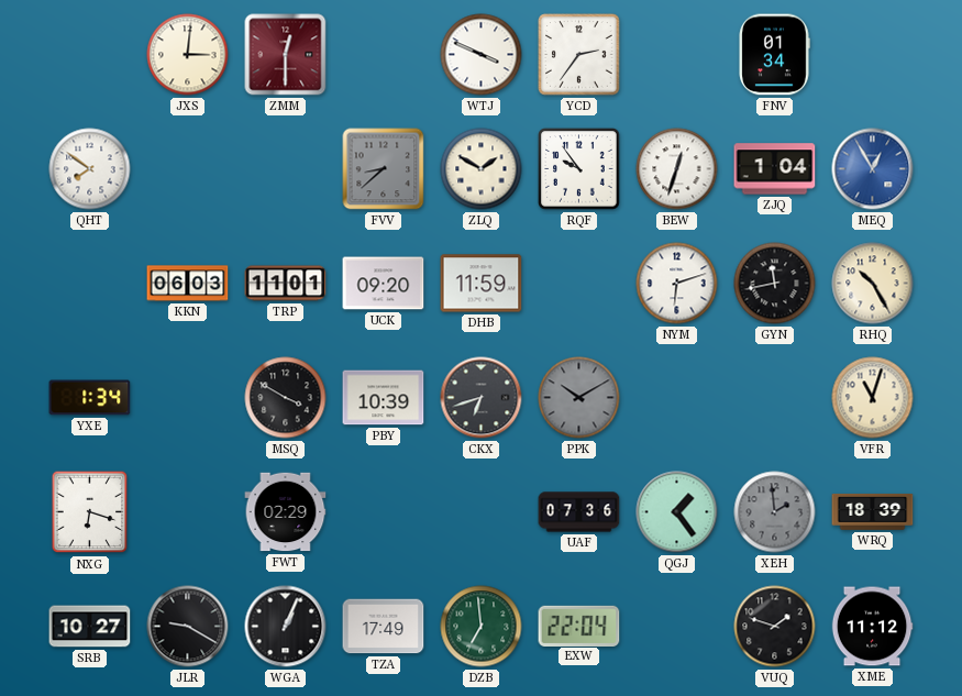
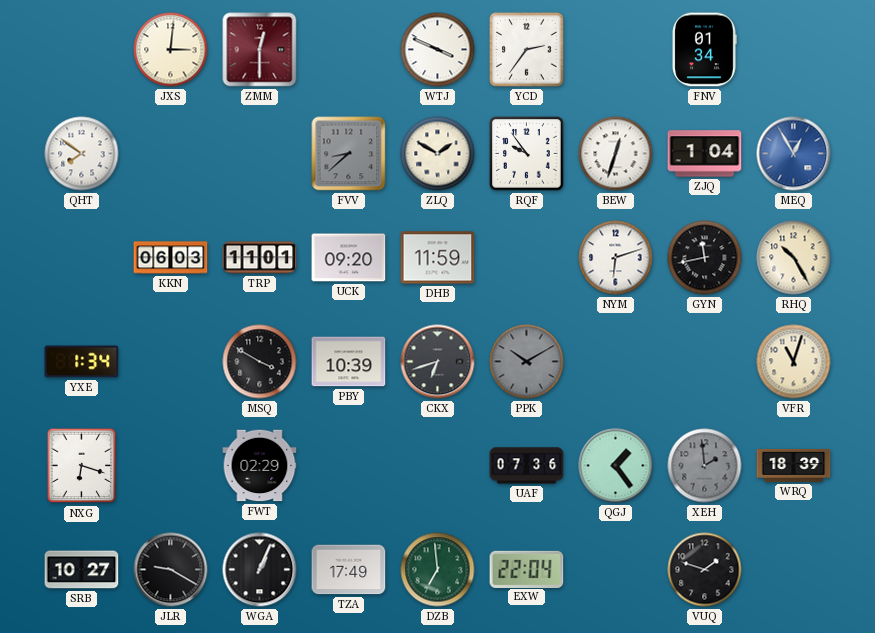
XME: 11:12 -> none (872, 627)
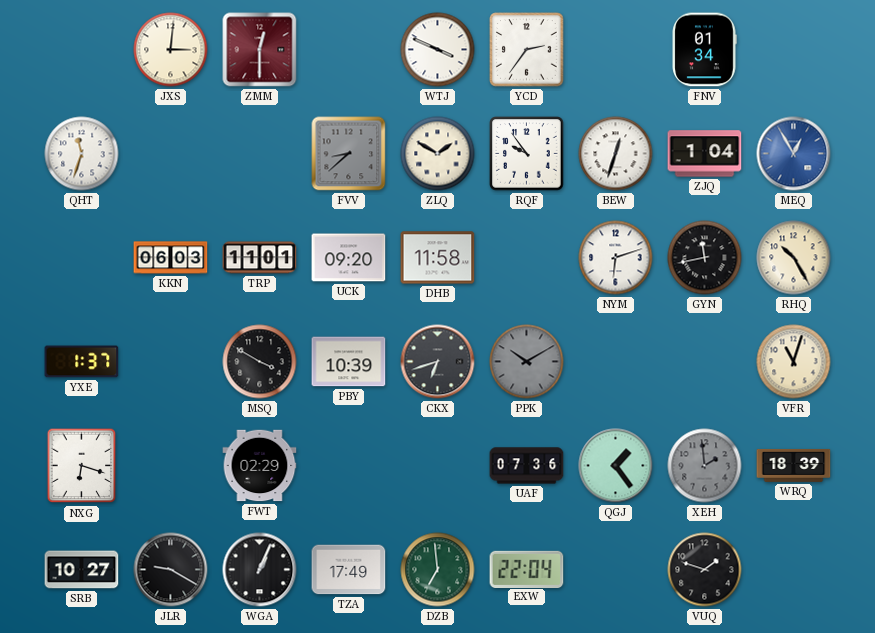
QHT: 7:51 -> 11:33 (82, 154)
DHB: 11:59 -> 11:58 (438, 258)
YXE: 1:34 -> 1:37 (82, 362)
